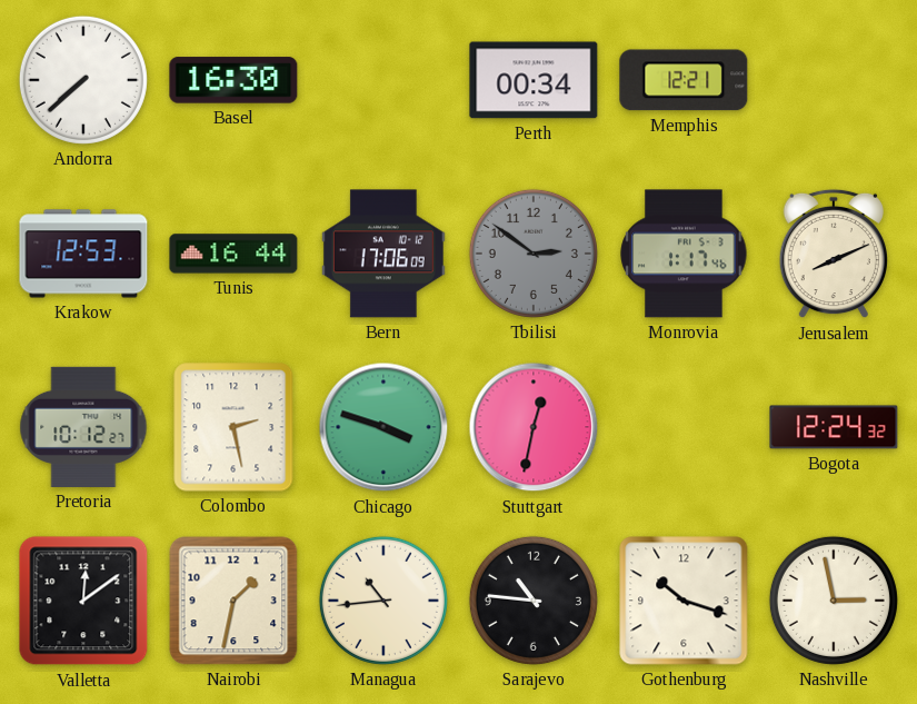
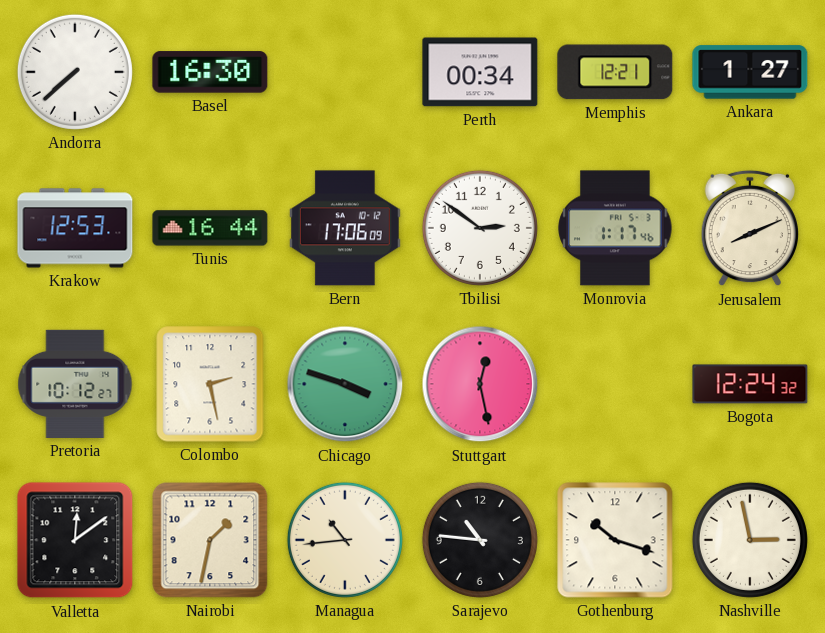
Ankara: none -> 1:27 (750, 72)
Tbilisi dial: grey -> white (480, 228)
Stuttgart: 12:32 -> 12:28 (480, 384)
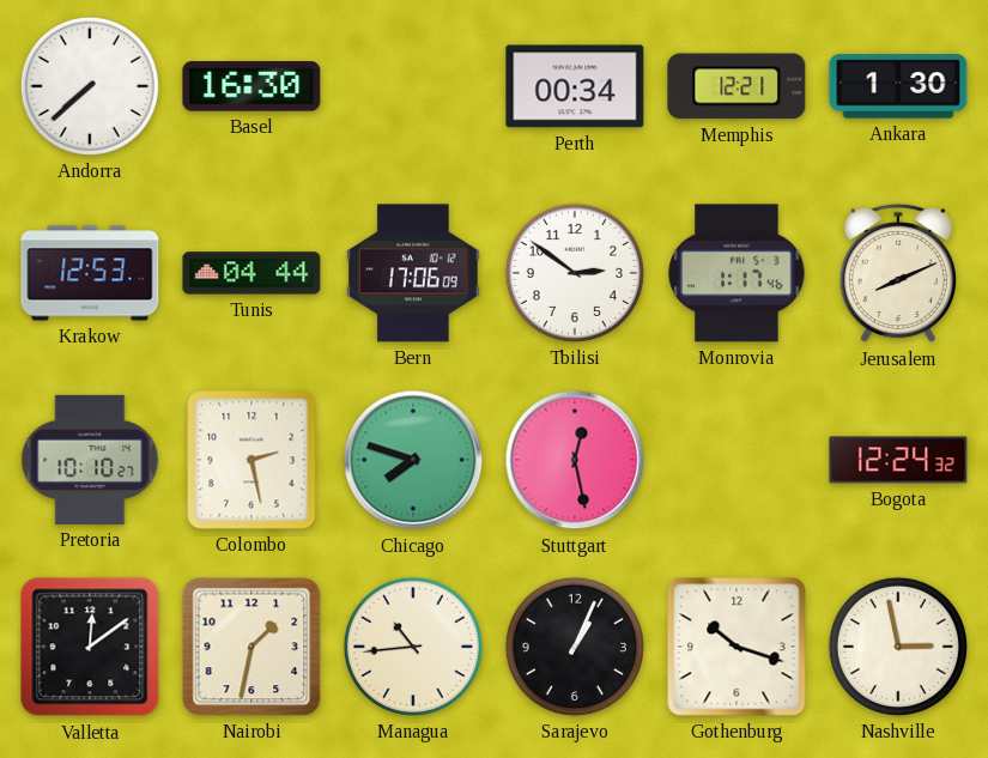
Ankara: 1:27 -> 1:30 (898, 86)
Tunis: 16:44 -> 04:44 (251, 273)
Pretoria: 10:12 -> 10:10 (90, 460)
Chicago: 3:48 -> 7:48 (413, 460)
Sarajevo: 10:46 -> 1:04 (575, 647)
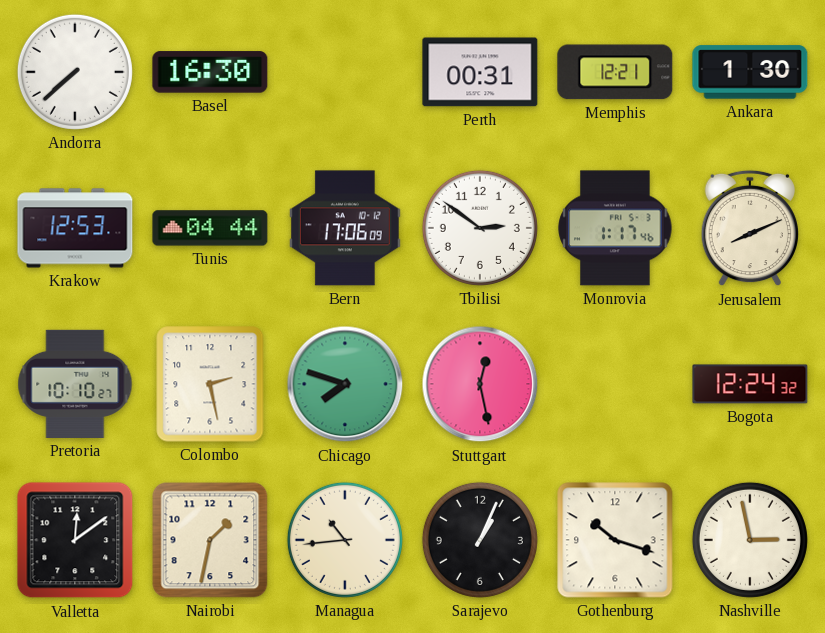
Perth: 00:34 -> 00:31 (480, 72)
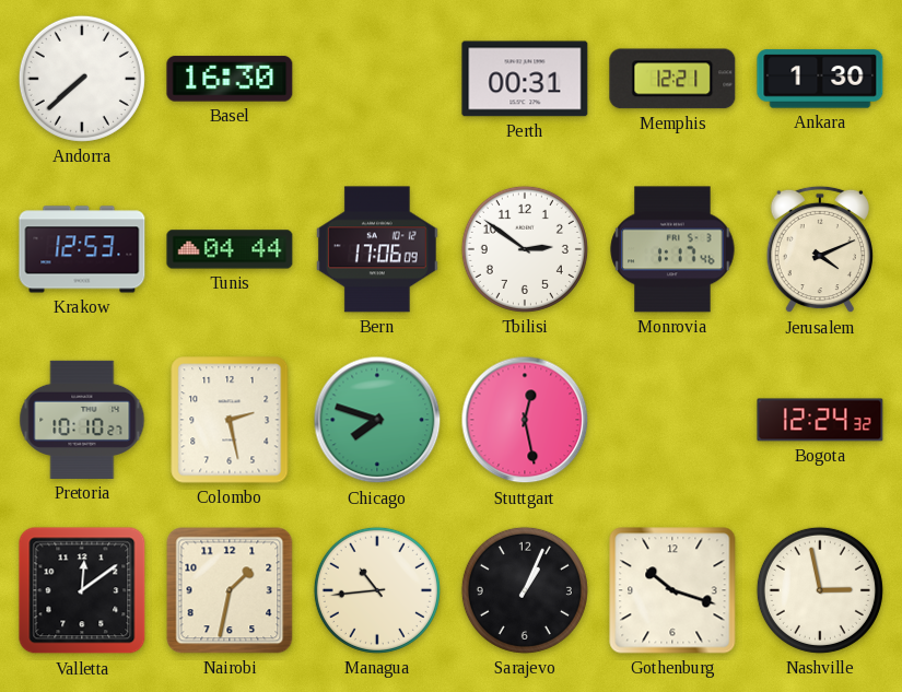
Jerusalem: 8:11 -> 4:11 (820, 249)
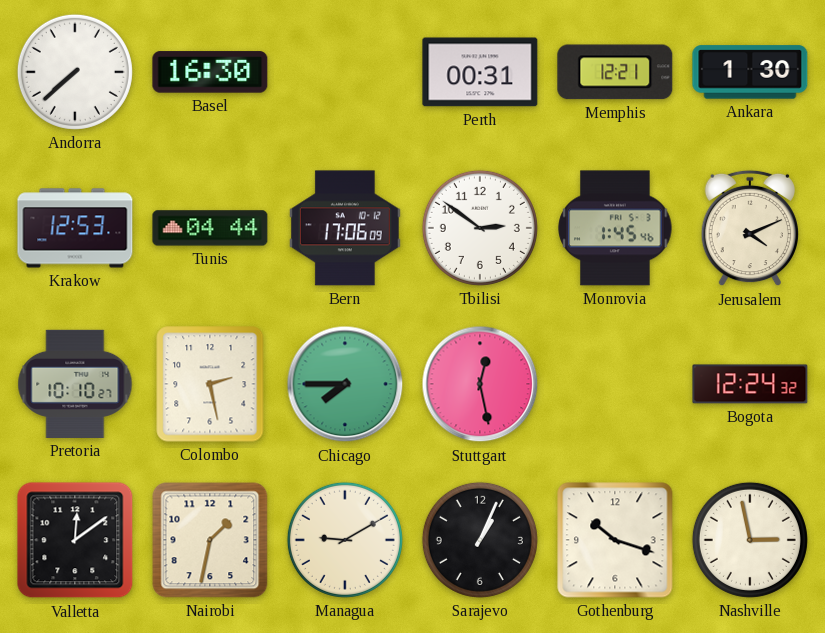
Monrovia: 1:17 -> 1:45 (615, 228)
Chicago: 7:48 -> 7:45 (345, 384)
Managua: 10:44 -> 9:10 (345, 540)
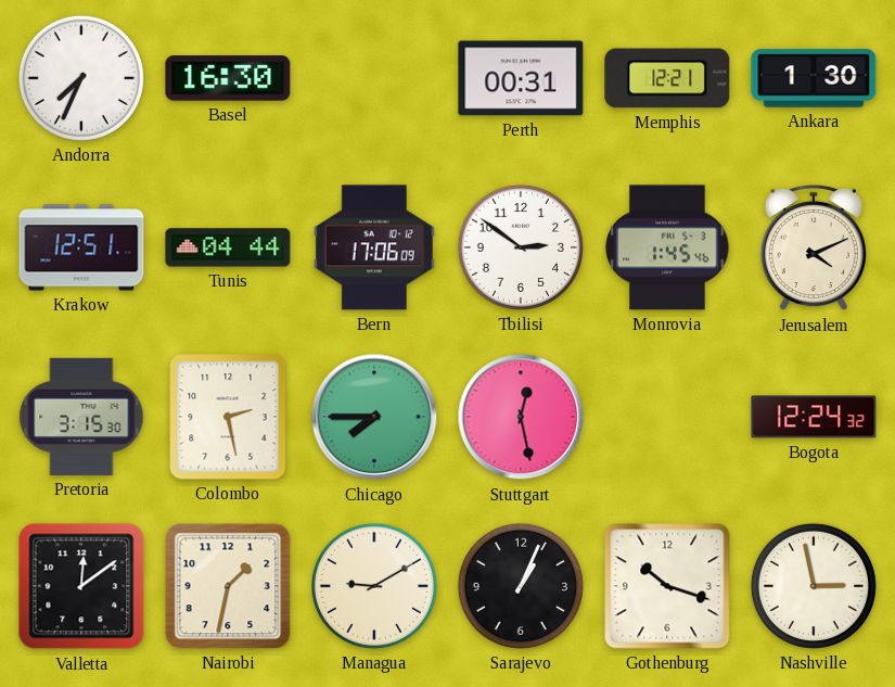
Andorra: 7:38 -> 7:34 (81, 78)
Krakow: 12:53 -> 12:51 (81, 247)
Pretoria: 10:10 -> 3:15 (81, 417)
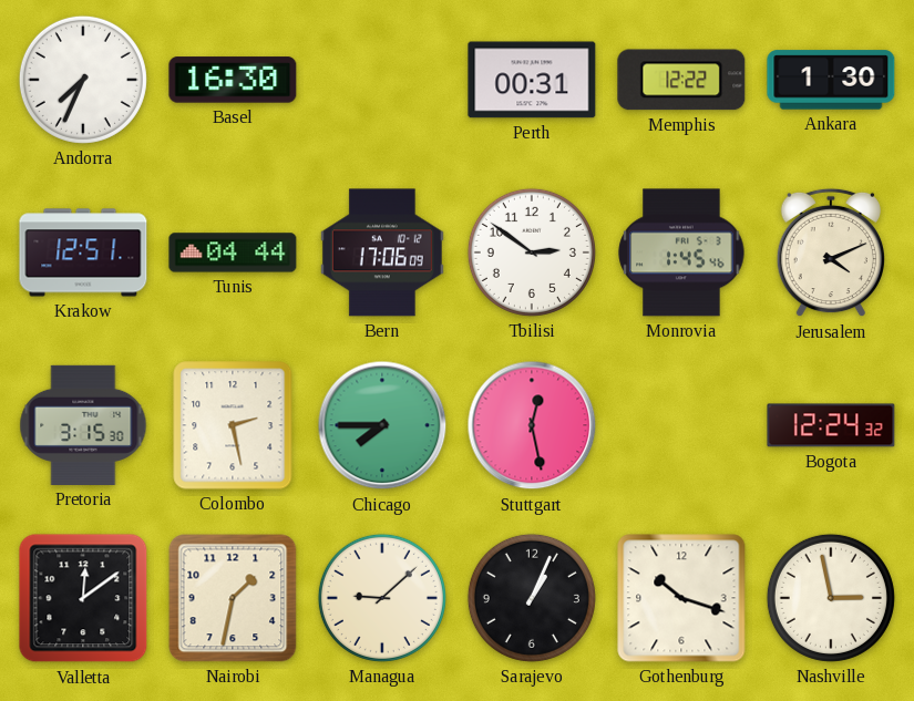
Memphis: 12:21 -> 12:22 (681, 80)
Managua: 9:10 -> 9:08 (382, 598)
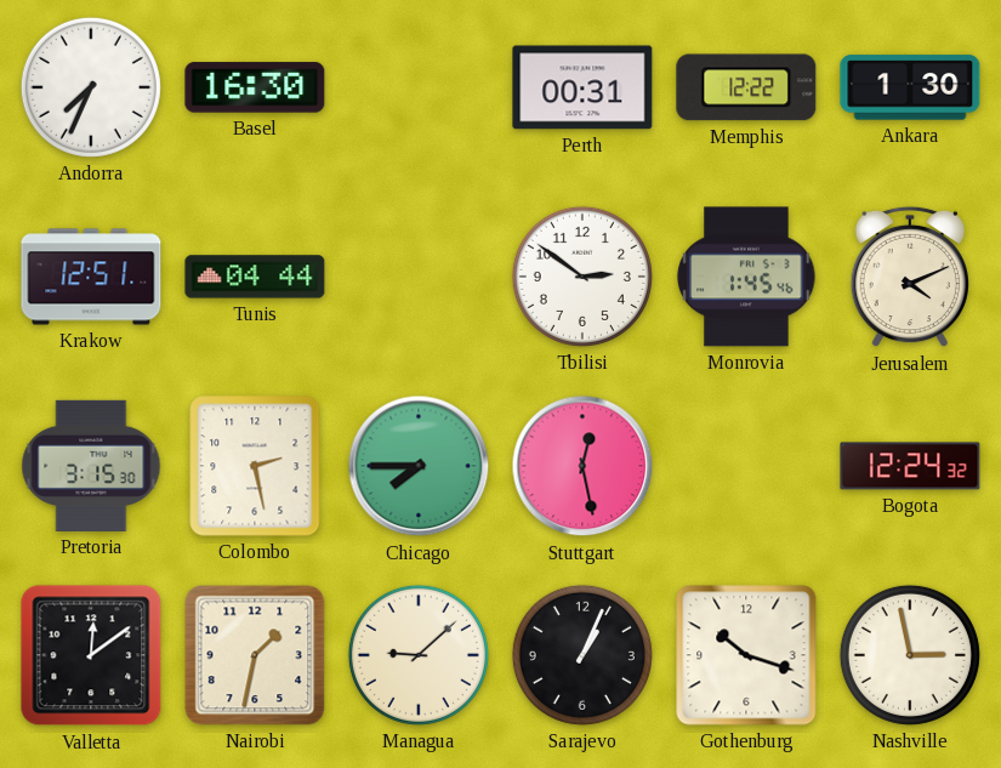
Bern: 17:06 -> none (382, 252)
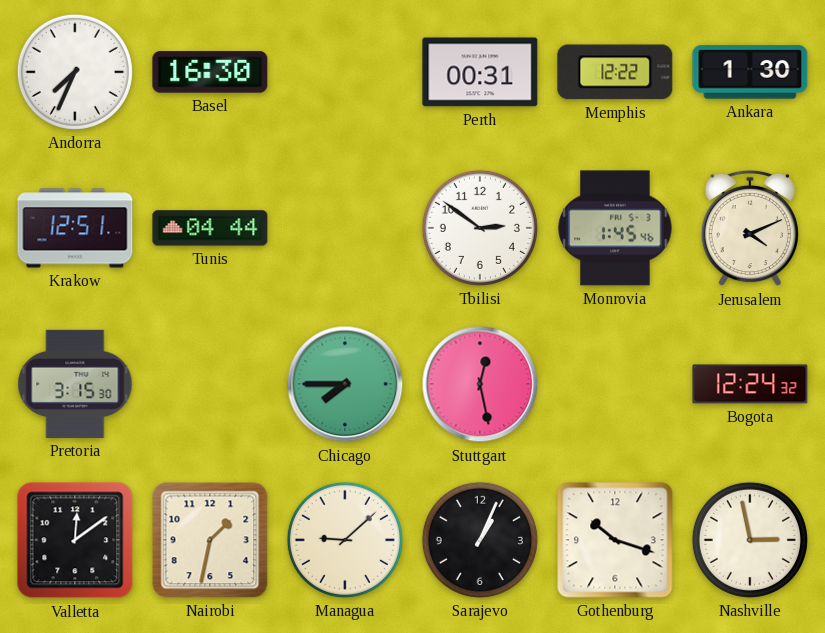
Colombo: 2:28 -> none (255, 466)
